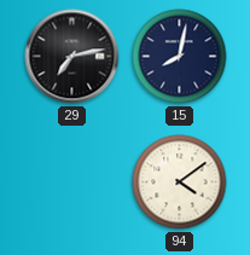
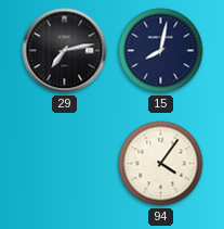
94: 4:09 -> 4:06 (161, 164)
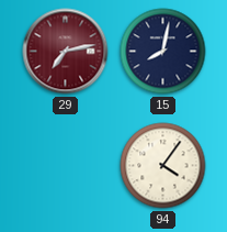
29 dial: black -> burgundy (66, 52)
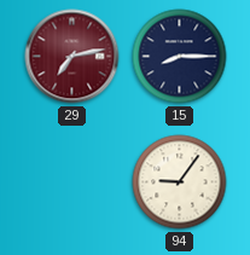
15: 8:02 -> 8:15 (180, 57)
94: 4:06 -> 9:06 (180, 182)
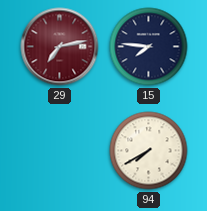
15: 8:15 -> 7:46 (149, 47)
94: 9:06 -> 7:40 (149, 151)
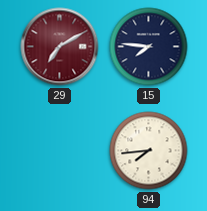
29: 7:13 -> 7:10 (60, 47)
94: 7:40 -> 7:44 (149, 151)
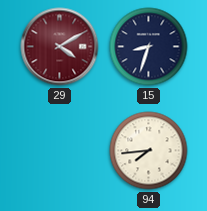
29: 7:10 -> 4:10 (60, 47)
15: 7:46 -> 8:33 (149, 47)
